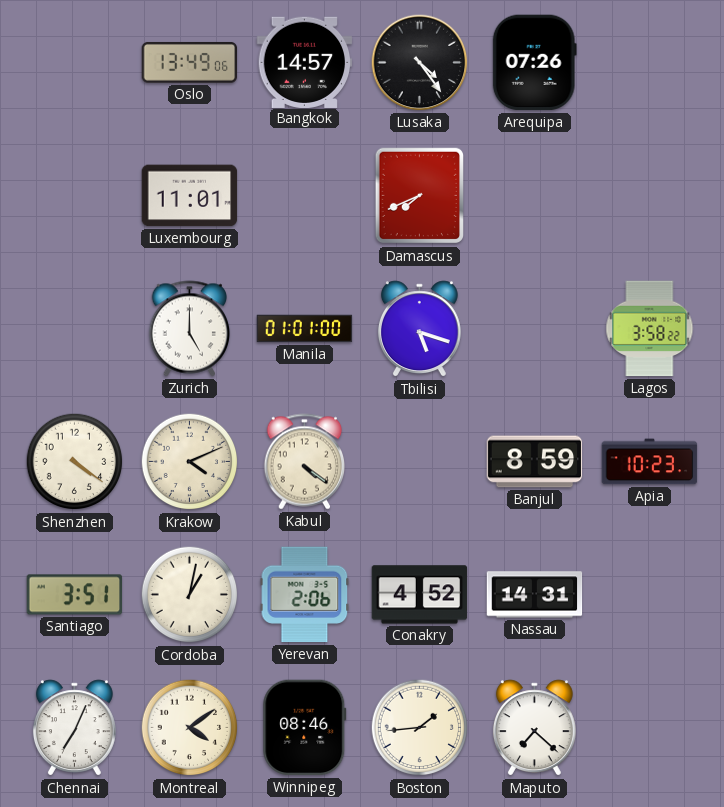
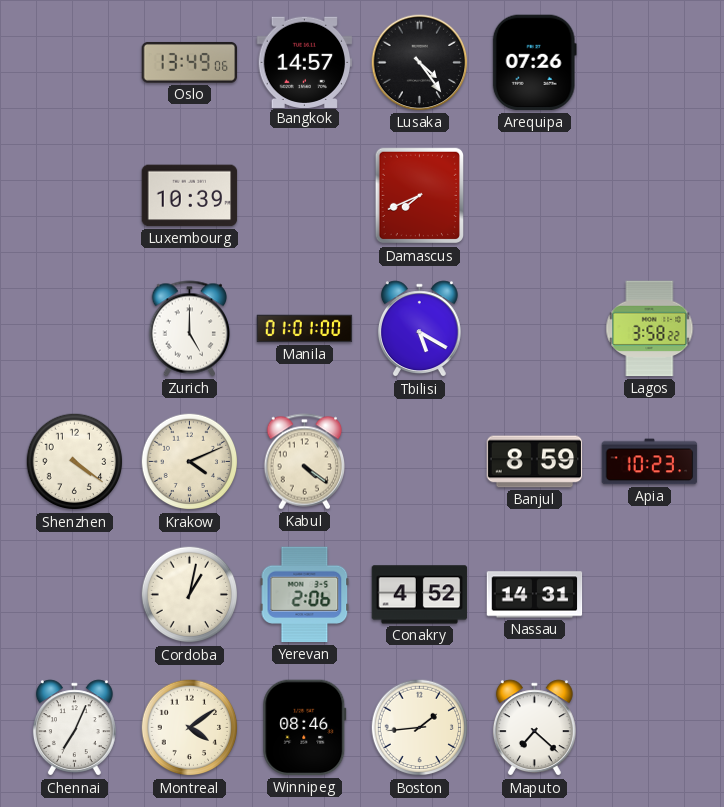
Luxembourg: 11:01 -> 10:39 (190, 196)
Tbilisi: 5:18 -> 5:20 (419, 329)
Santiago: 3:51 -> none (75, 595)
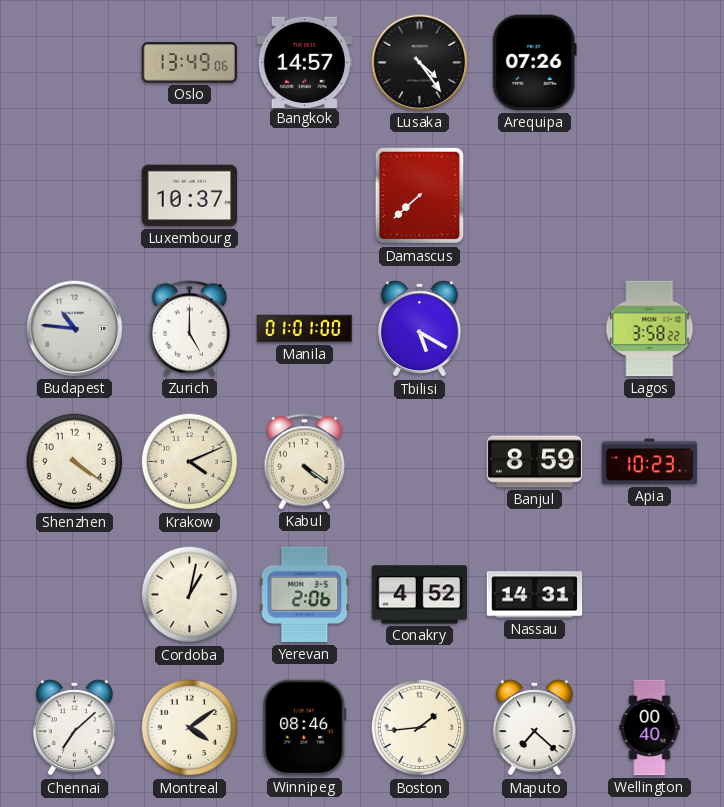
Luxembourg: 10:39 -> 10:37 (190, 196)
Damascus: 7:41 -> 7:38 (419, 196)
Budapest: none -> 10:46 (75, 329)
Chennai: 7:04 -> 7:08 (74, 728)
Wellington: none -> 00:40 (650, 728)
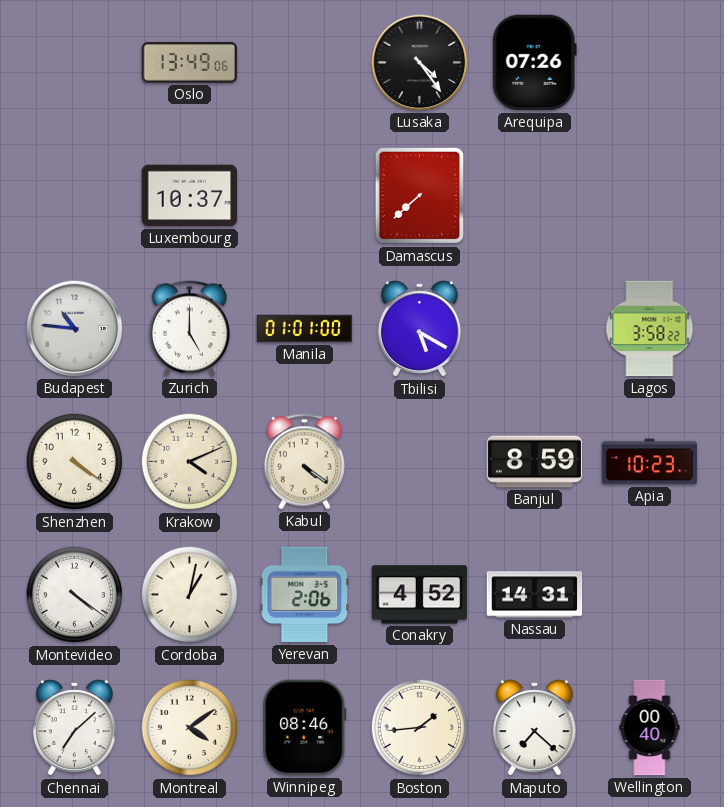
Bangkok: 14:57 -> none (305, 62)
Montevideo: none -> 4:21 (75, 595)
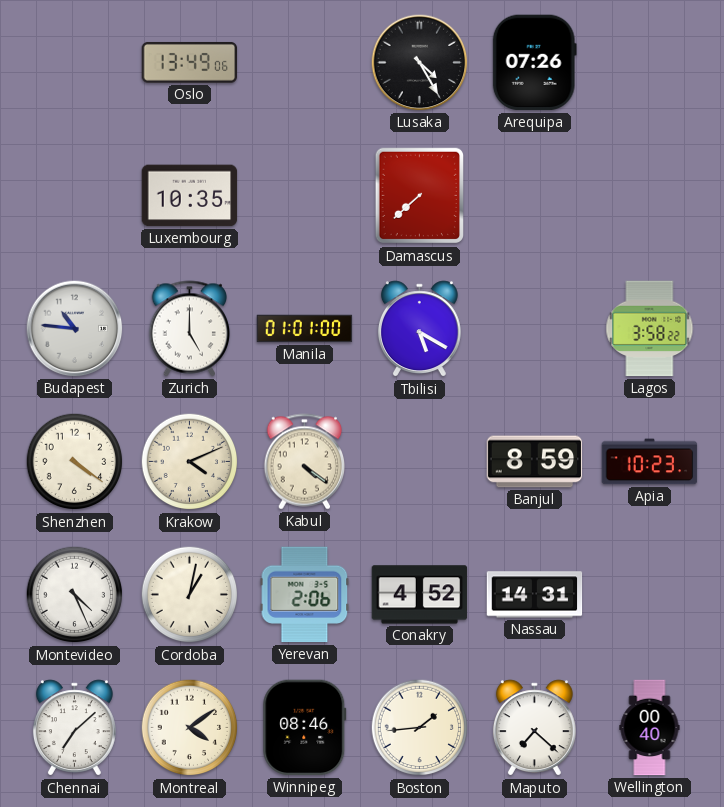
Lusaka: 4:24 -> 4:25 (420, 63)
Luxembourg: 10:37 -> 10:35 (190, 196)
Montevideo: 4:21 -> 4:26 (75, 595)
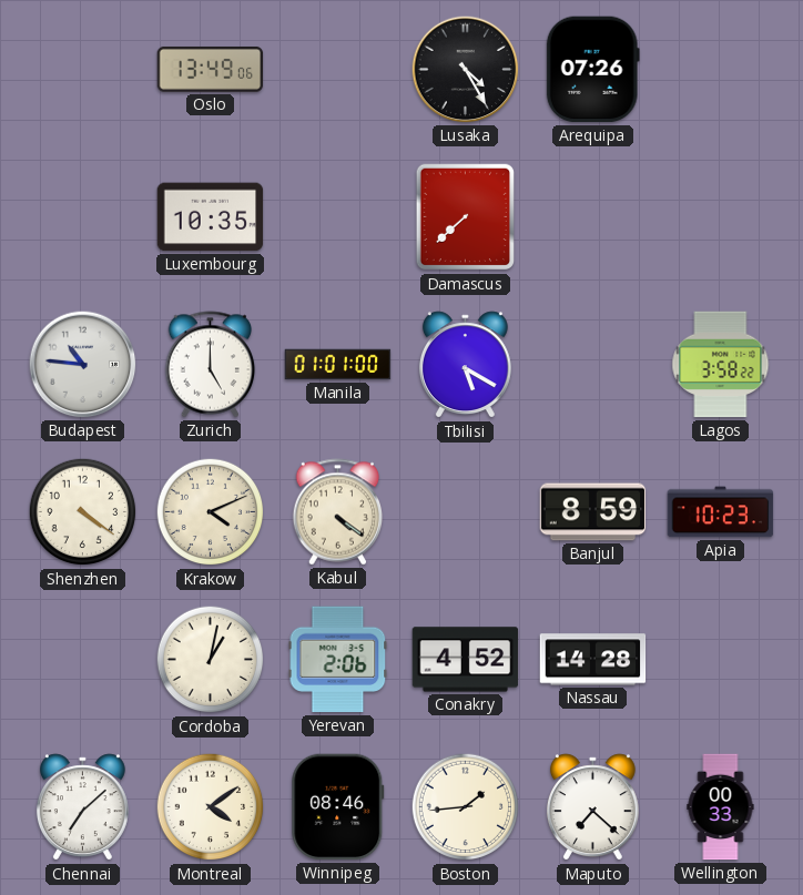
Montevideo: 4:26 -> none (75, 595)
Nassau: 14:31 -> 14:28 (593, 660)
Wellington: 00:40 -> 00:33 (721, 807)
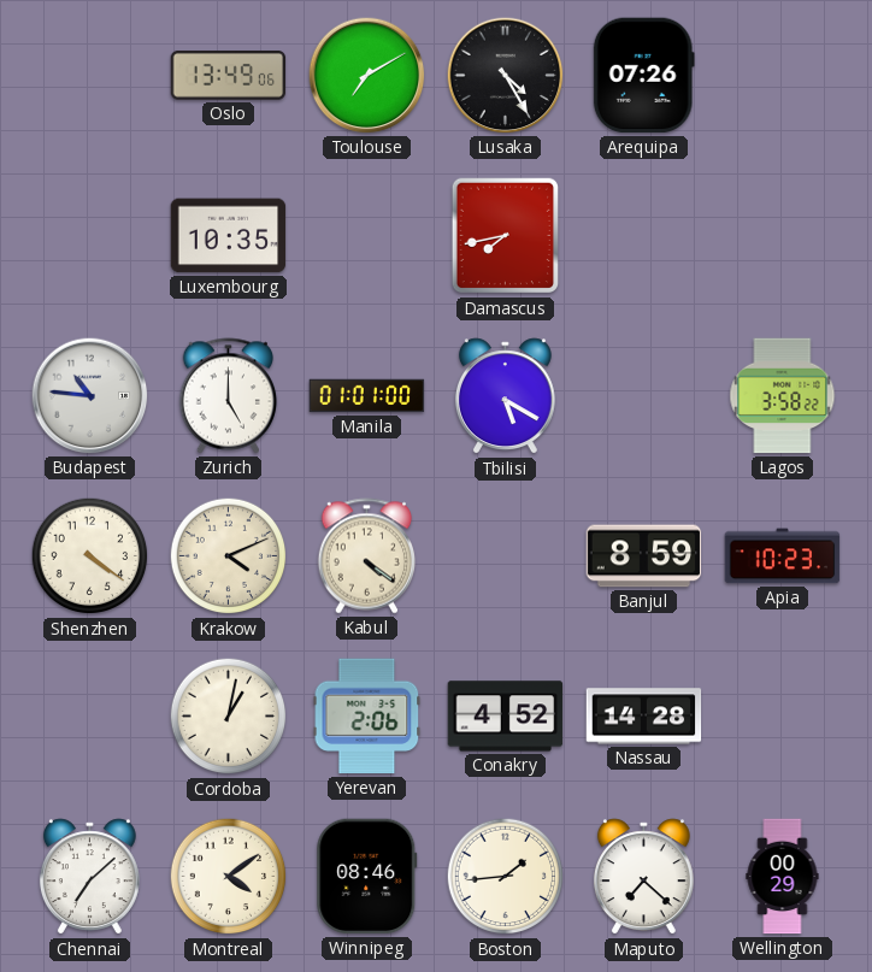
Toulouse: none -> 7:10 (367, 76)
Damascus: 7:38 -> 7:43 (505, 236)
Wellington: 00:33 -> 00:29 (783, 877)
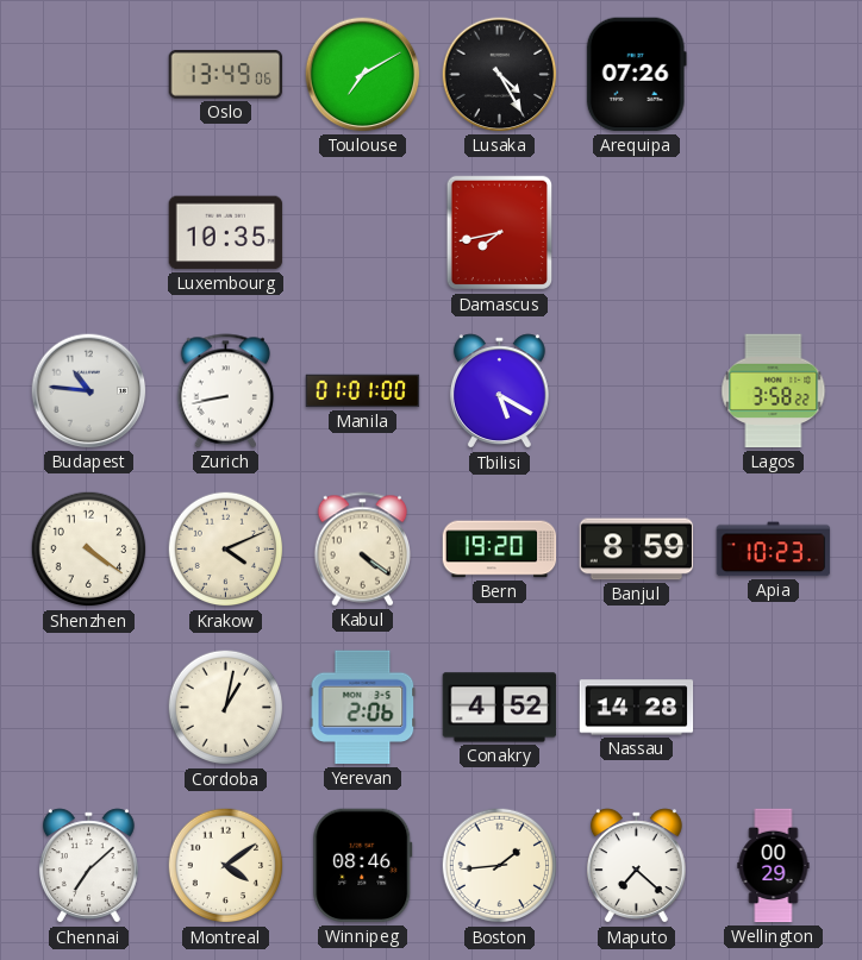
Zurich: 5:00 -> 8:43 (226, 391)
Bern: none -> 19:20 (500, 550)
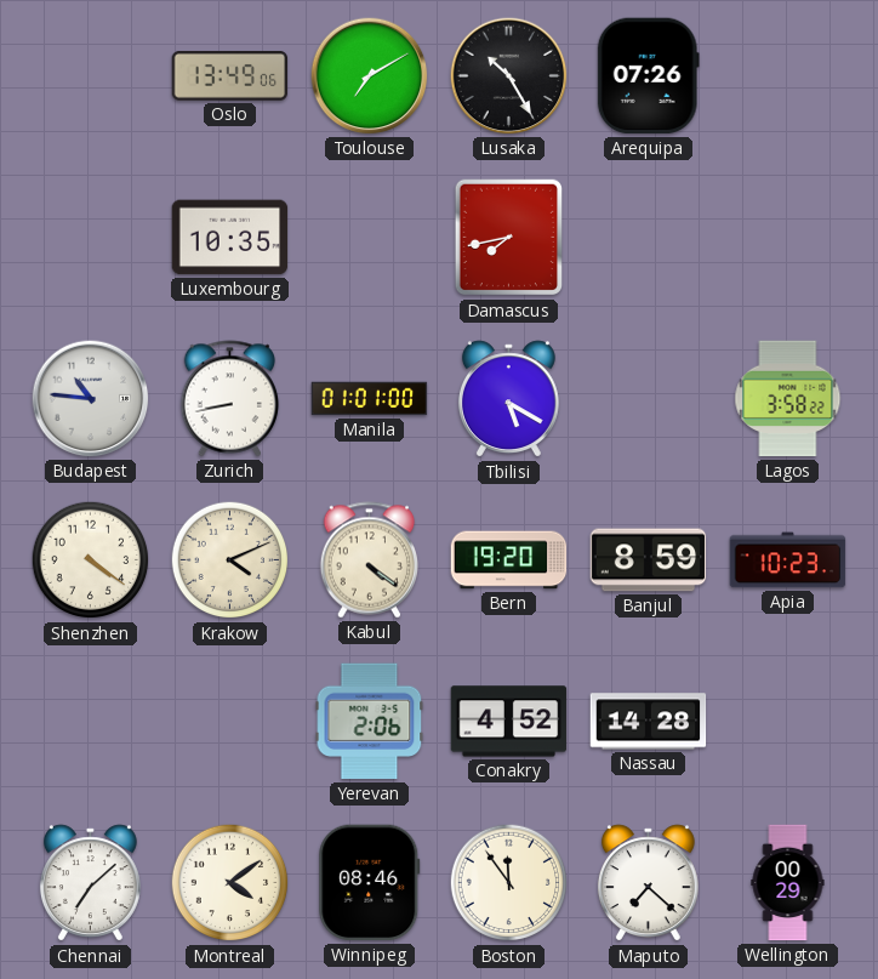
Lusaka: 4:25 -> 10:25 (509, 76)
Cordoba: 1:02 -> none (226, 708)
Boston: 1:44 -> 11:54 (509, 883)
